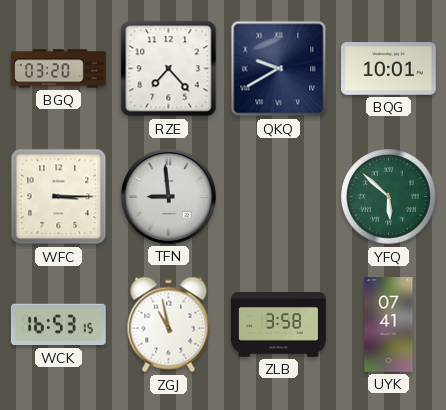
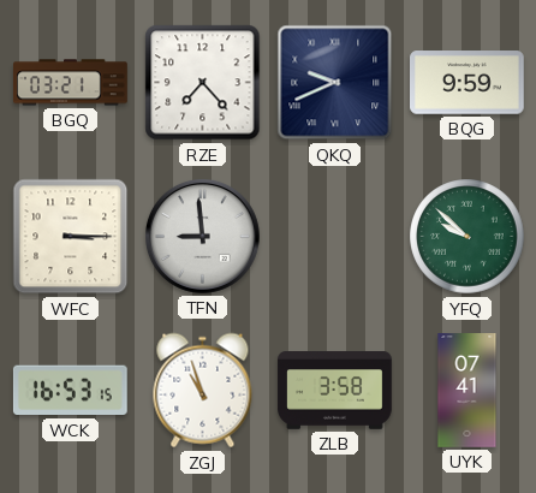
BGQ: 03:20 -> 03:21 (71, 83)
QKQ: 9:40 -> 9:41 (335, 83)
BQG: 10:01 -> 9:59 (467, 83)
YFQ: 5:52 -> 9:52 (467, 237)
ZGJ: 10:58 -> 10:57 (203, 391)
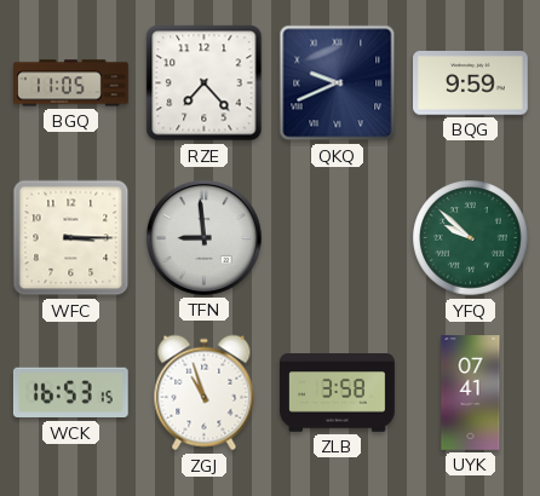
BGQ: 03:21 -> 11:05 (71, 83)
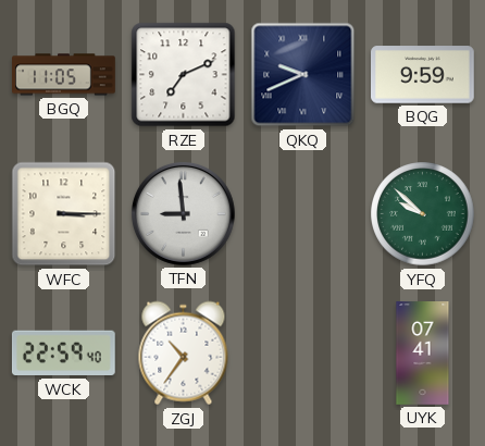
RZE: 7:23 -> 7:11 (184, 75)
WCK: 16:53 -> 22:59 (63, 354)
ZGJ: 10:57 -> 10:36 (184, 354)
ZLB: 3:58 -> none (338, 393)
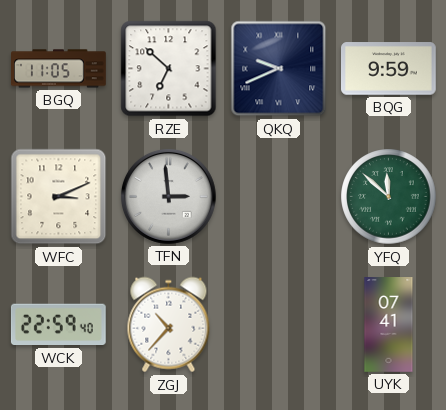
RZE: 7:11 -> 6:52 (169, 69)
WFC: 3:15 -> 3:11 (59, 197)
TFN: 8:59 -> 2:59 (168, 196)
YFQ: 9:52 -> 11:52 (389, 197)
ZGJ: 10:36 -> 10:37 (169, 325)
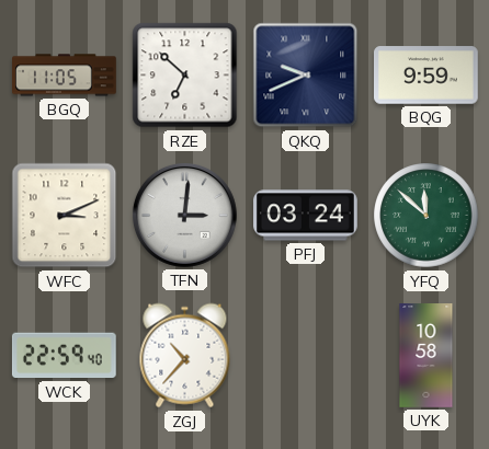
TFN: 2:59 -> 3:01 (184, 215)
PFJ: none -> 03:24 (306, 216)
UYK: 07:41 -> 10:58 (427, 356)
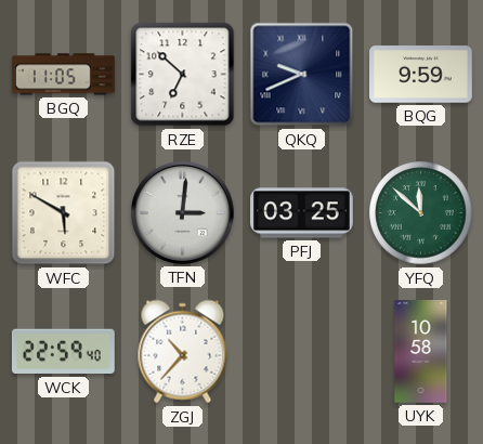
WFC: 3:11 -> 5:50 (64, 213)
PFJ: 03:24 -> 03:25 (302, 213)
